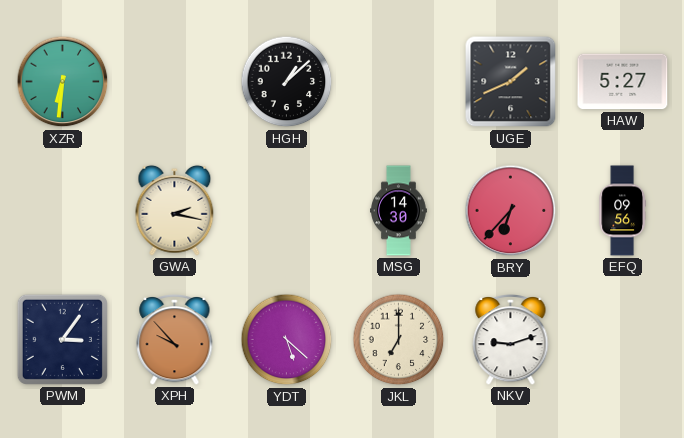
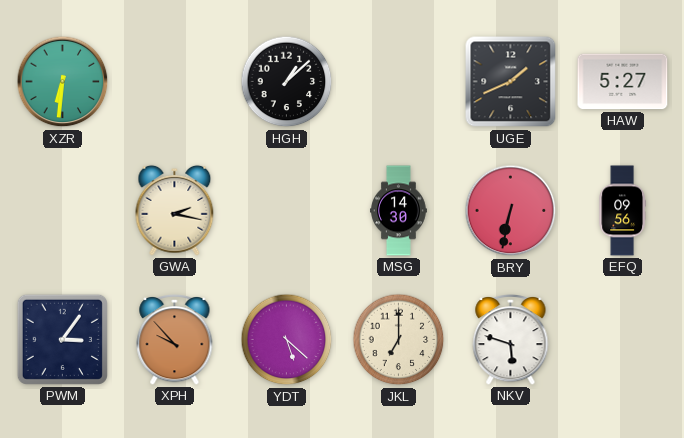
BRY: 6:37 -> 6:32 (511, 211)
NKV: 9:12 -> 5:48 (511, 339)
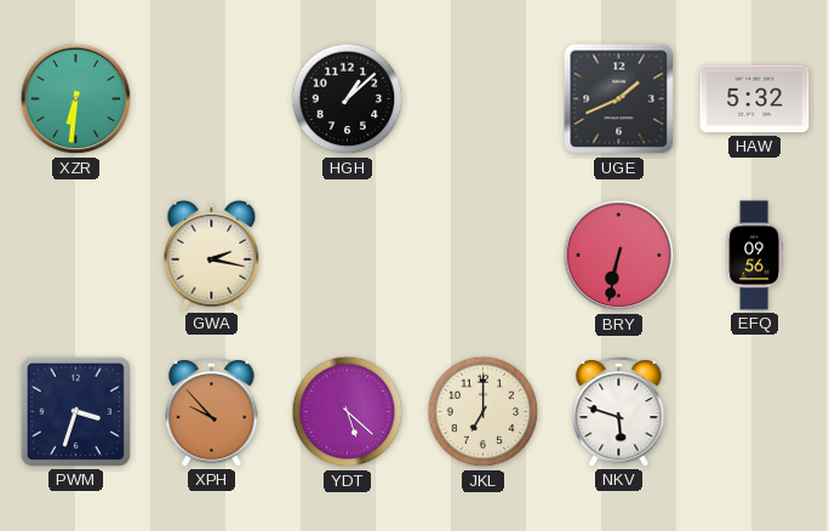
HAW: 5:27 -> 5:32 (755, 99)
MSG: 14:30 -> none (399, 211)
PWM: 3:06 -> 3:33 (75, 411)
